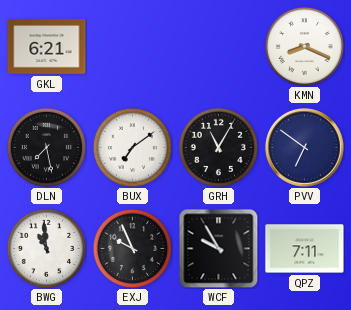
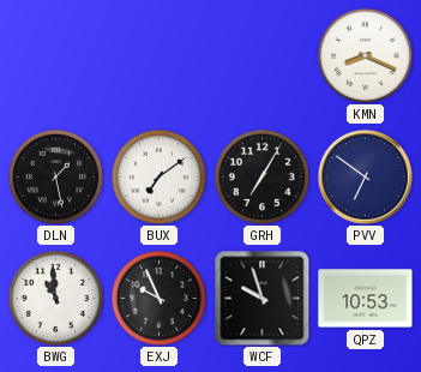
GKL: 6:21 -> none (47, 47)
DLN: 7:28 -> 1:28 (55, 176)
GRH: 11:05 -> 7:05 (261, 176)
WCF: 9:55 -> 9:57 (261, 298)
QPZ: 7:11 -> 10:53 (366, 299)
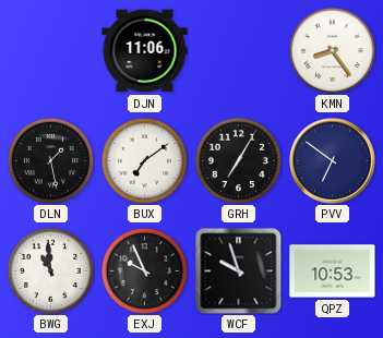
DJN: none -> 11:06 (145, 51)
KMN: 8:19 -> 8:24 (332, 50)
